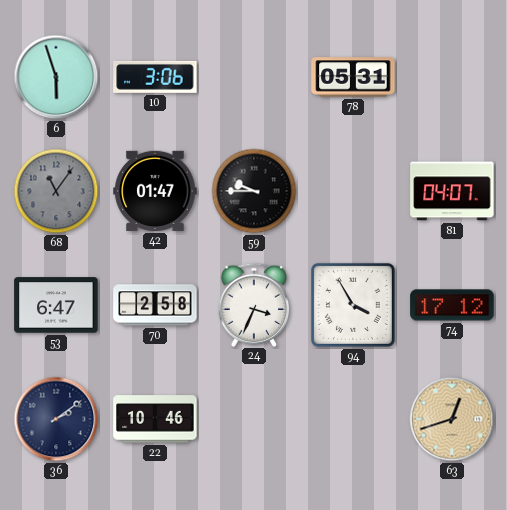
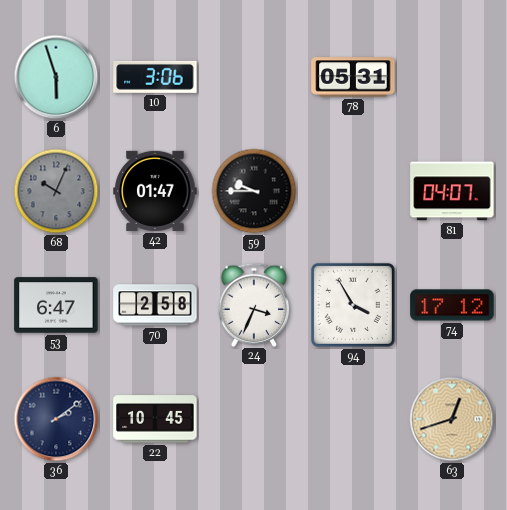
68: 11:06 -> 10:04 (56, 191)
22: 10:46 -> 10:45 (155, 419)
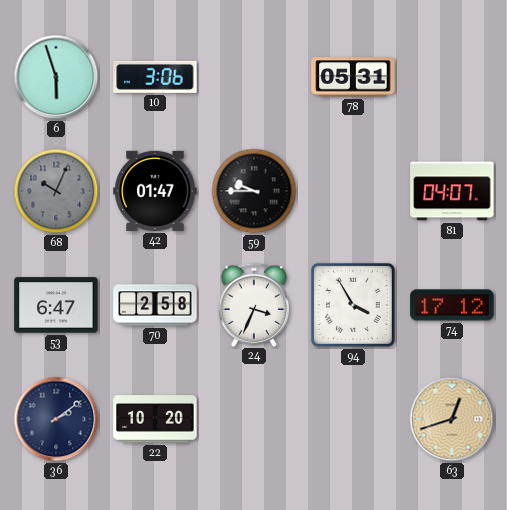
22: 10:45 -> 10:20 (155, 419)
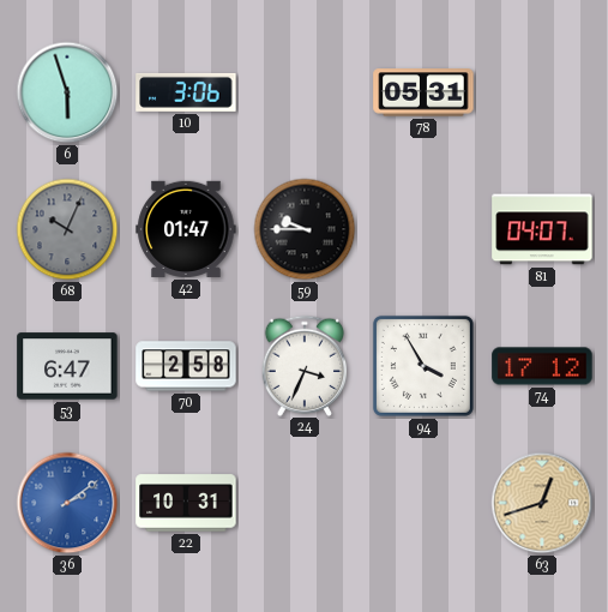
36 dial: navy -> blue (67, 503)
22: 10:20 -> 10:31 (186, 503)
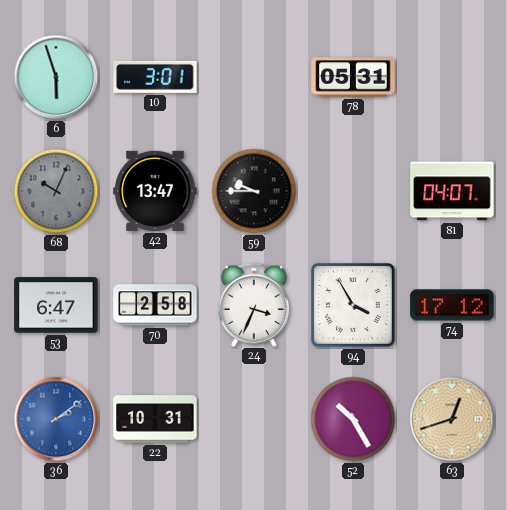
10: 3:06 -> 3:01 (155, 77)
42: 01:47 -> 13:47 (155, 191)
52: none -> 10:25 (353, 419)
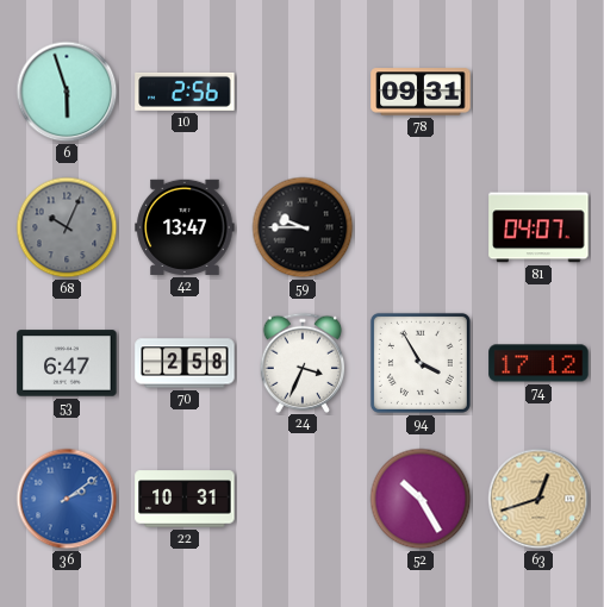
10: 3:01 -> 2:56 (185, 92)
78: 05:31 -> 09:31 (421, 92)
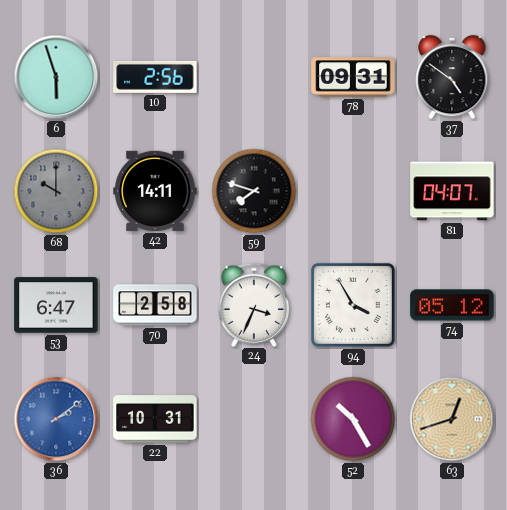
37: none -> 4:51 (452, 77)
68: 10:04 -> 10:00 (56, 191)
42: 13:47 -> 14:11 (155, 191)
59: 9:45 -> 7:48 (254, 191)
74: 17:12 -> 05:12 (452, 305)
